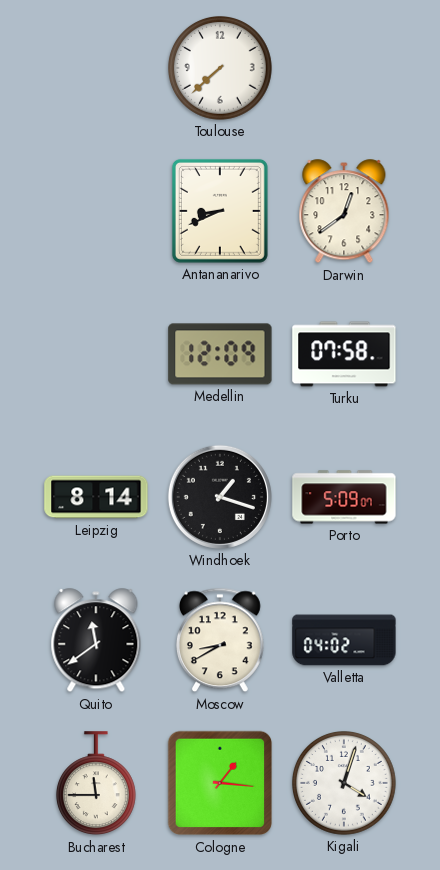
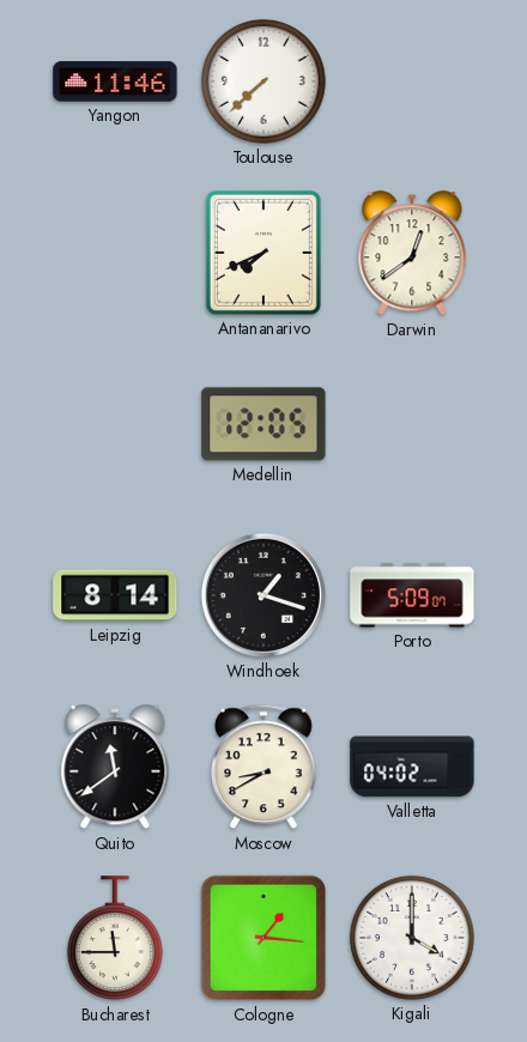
Yangon: none -> 11:46 (115, 81)
Antananarivo: 8:41 -> 7:41 (263, 253)
Medellin: 12:09 -> 12:05 (263, 424)
Turku: 07:58 -> none (344, 354)
Kigali: 4:03 -> 4:00 (413, 939)
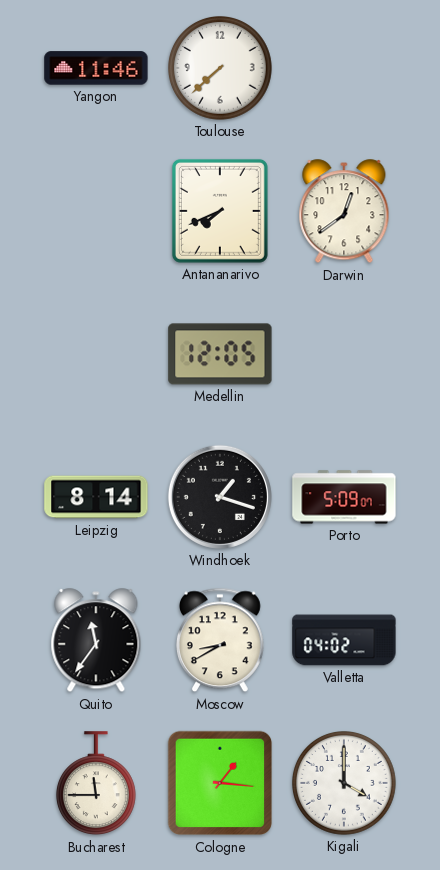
Quito: 11:39 -> 11:36 (96, 641)
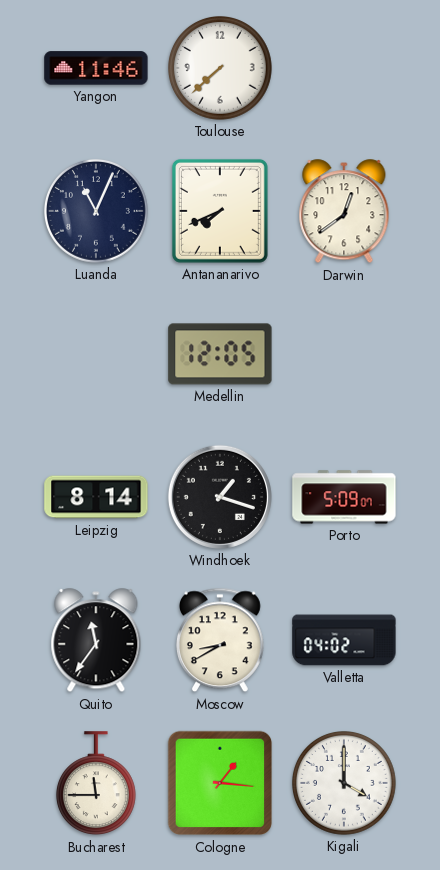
Luanda: none -> 11:04 (97, 212)
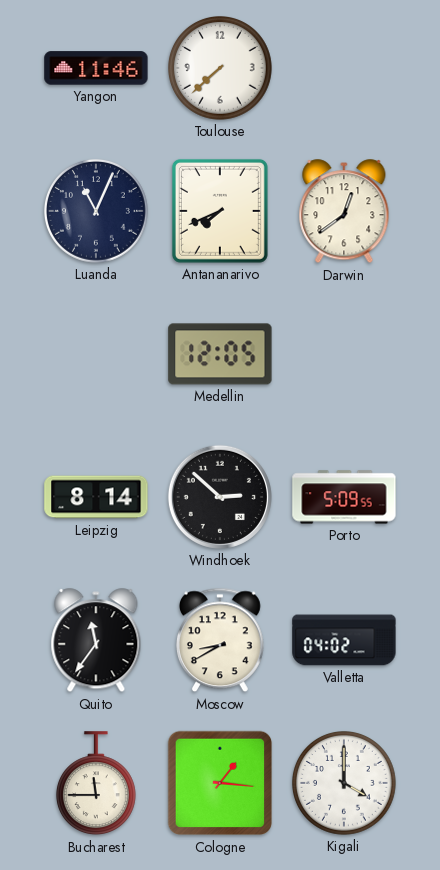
Windhoek: 1:18 -> 2:52 (220, 497)
Porto: 5:09:07 -> 5:09:55 (344, 497)
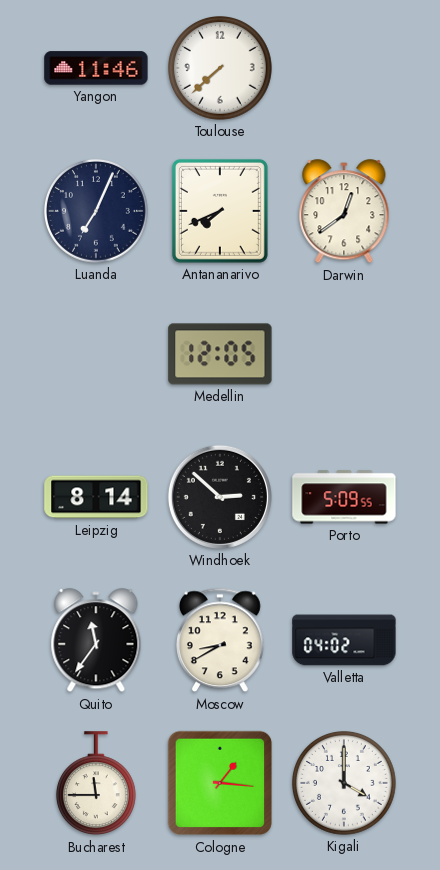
Luanda: 11:04 -> 7:04 (97, 212)
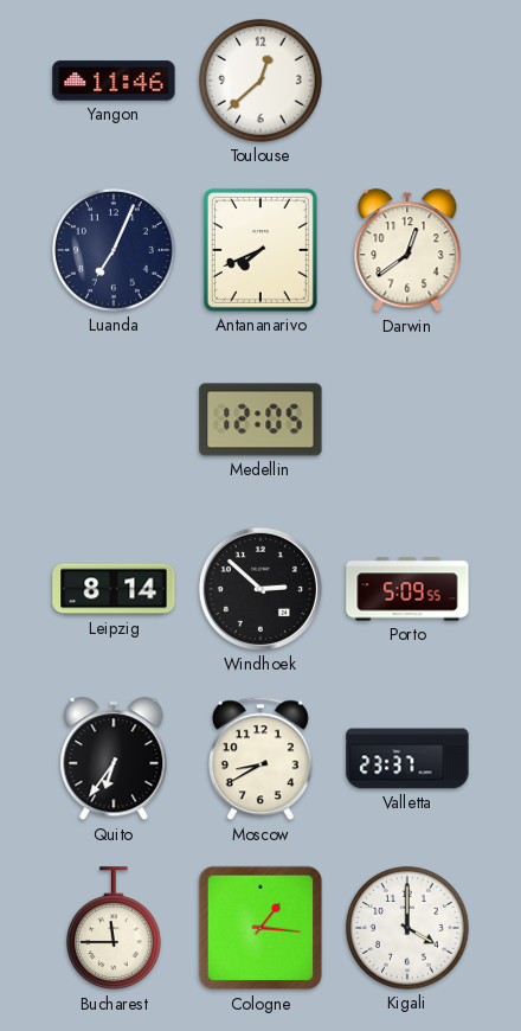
Toulouse: 7:38 -> 12:38 (262, 82)
Quito: 11:36 -> 6:36 (114, 760)
Valletta: 04:02 -> 23:37 (407, 758)
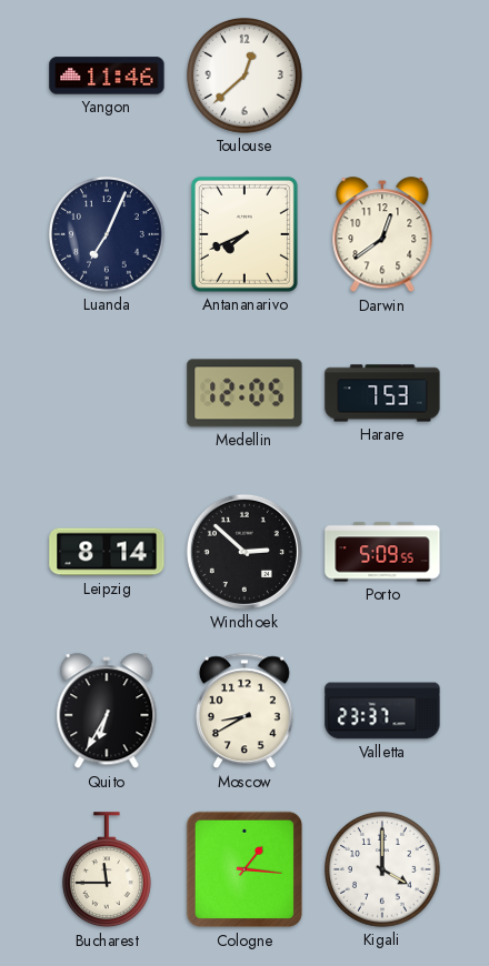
Harare: none -> 7:53 (382, 393)
Quito: 6:36 -> 6:35 (107, 712)
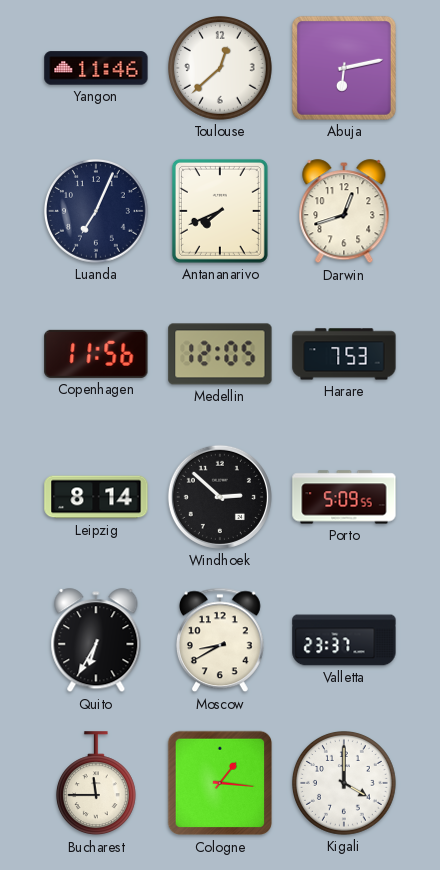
Abuja: none -> 6:13 (344, 68)
Darwin: 12:39 -> 12:42 (344, 212)
Copenhagen: none -> 11:56 (96, 354)
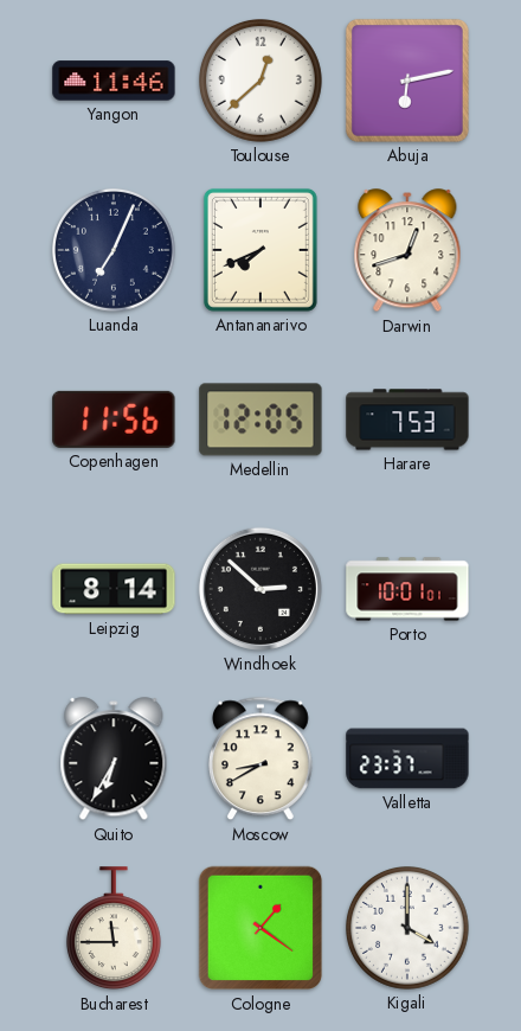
Porto: 5:09 -> 10:01 (407, 589)
Cologne: 1:16 -> 1:21 (260, 928)
